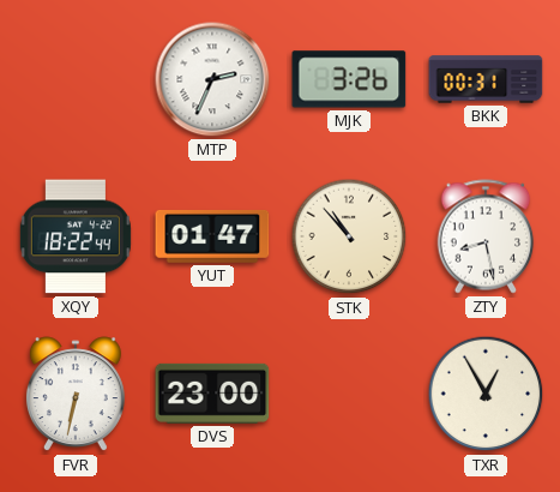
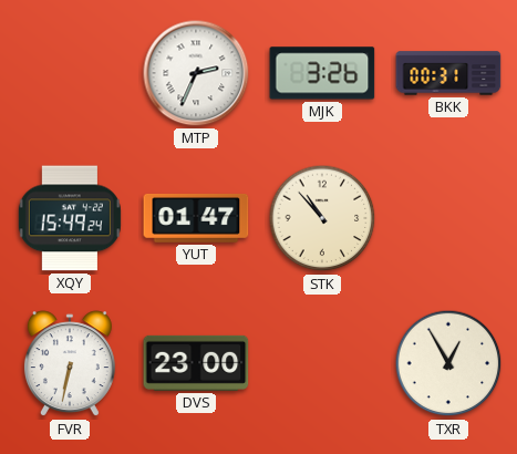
XQY: 18:22 -> 15:49 (70, 218)
ZTY: 8:28 -> none (486, 236)
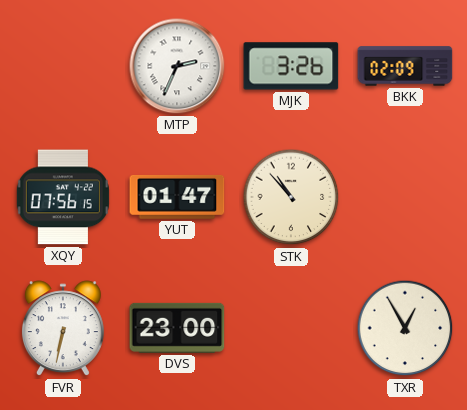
BKK: 00:31 -> 02:09 (405, 66)
XQY: 15:49 -> 07:56 (63, 197)
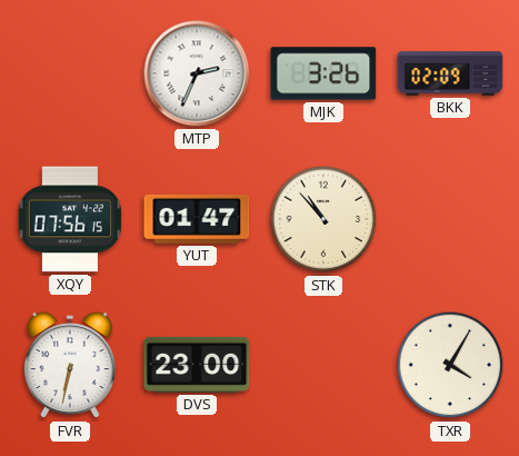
TXR: 12:55 -> 4:05 (450, 365)
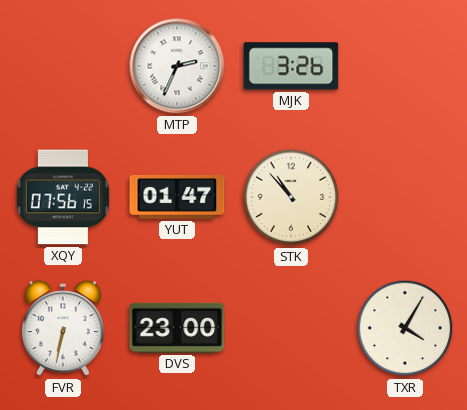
BKK: 02:09 -> none (450, 73)
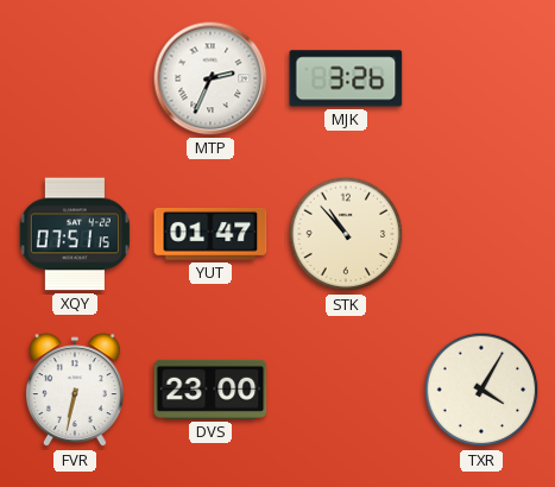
XQY: 07:56 -> 07:51 (75, 234)
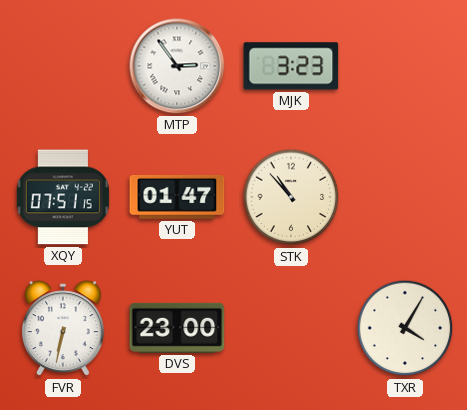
MTP: 2:34 -> 2:54 (177, 66)
MJK: 3:26 -> 3:23 (291, 66)
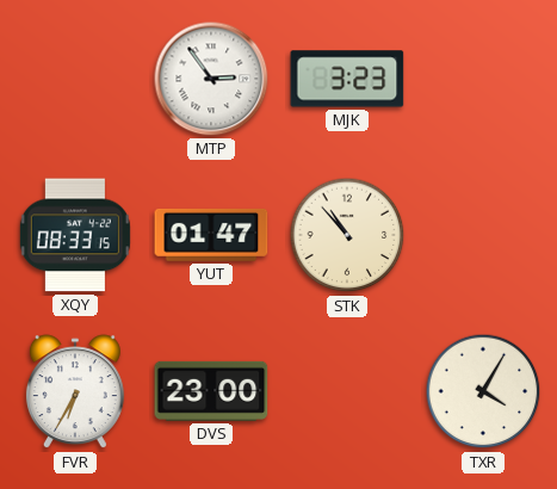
XQY: 07:51 -> 08:33 (75, 235)
FVR: 6:32 -> 6:35 (75, 392)
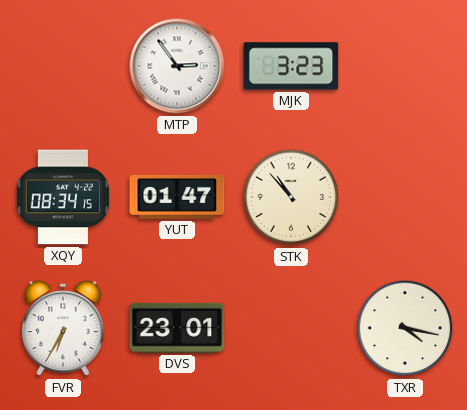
XQY: 08:33 -> 08:34 (63, 197)
DVS: 23:00 -> 23:01 (177, 328)
TXR: 4:05 -> 4:17 (405, 328)
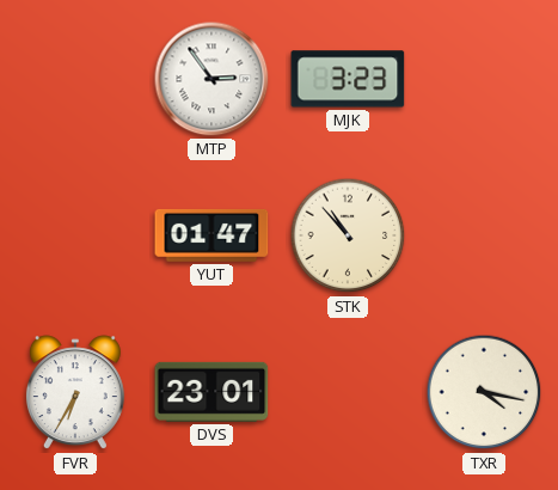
XQY: 08:34 -> none (63, 197)
